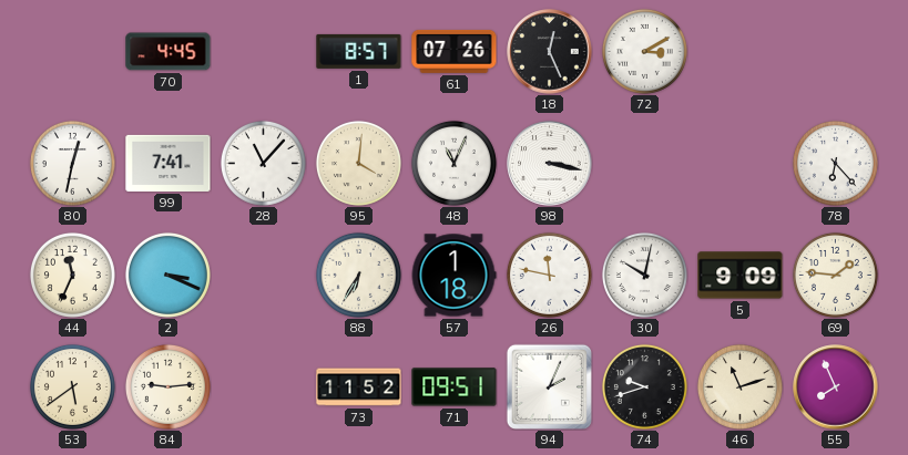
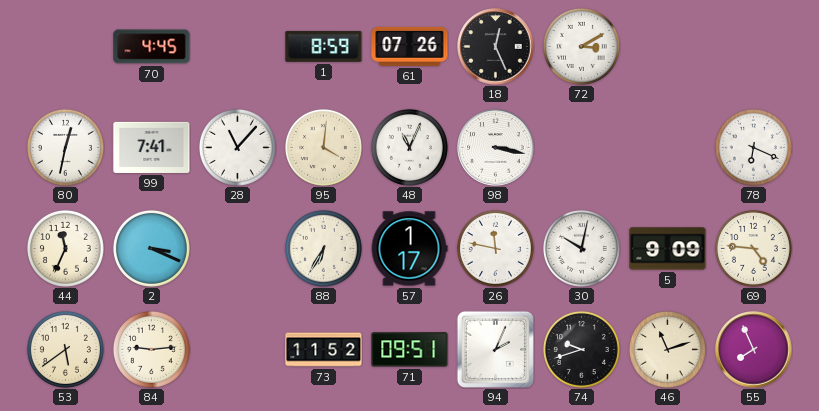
1: 8:57 -> 8:59 (324, 46)
78: 6:23 -> 6:19 (753, 147)
57: 1:18 -> 1:17 (409, 249)
69: 1:46 -> 4:46 (753, 248)
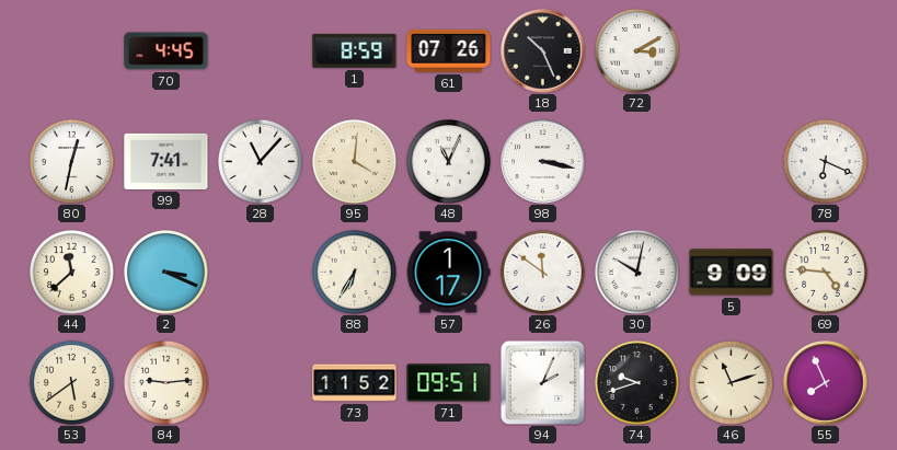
18: 12:26 -> 10:26 (543, 51)
44: 11:34 -> 11:38 (71, 272)
26: 11:47 -> 11:51 (542, 272)
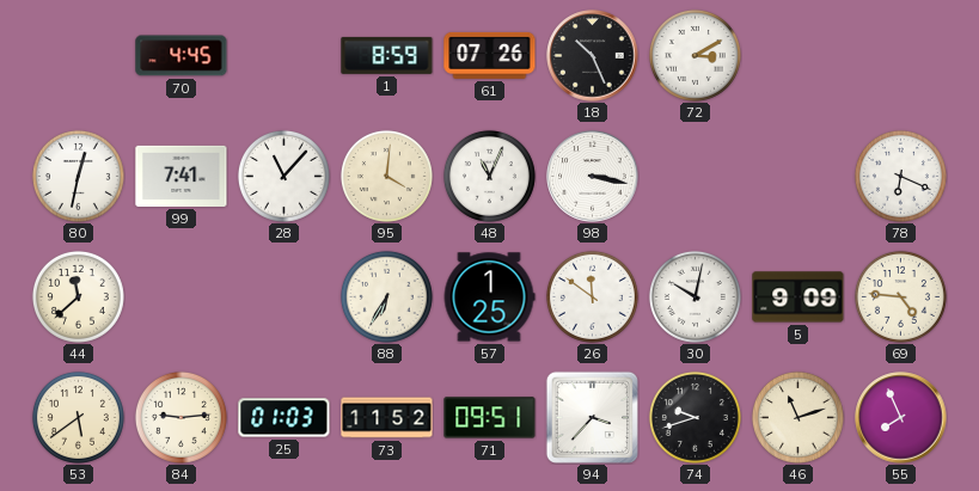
2: 3:19 -> none (165, 272)
57: 1:17 -> 1:25 (489, 297)
25: none -> 01:03 (284, 418)
94: 2:04 -> 3:37 (592, 417)
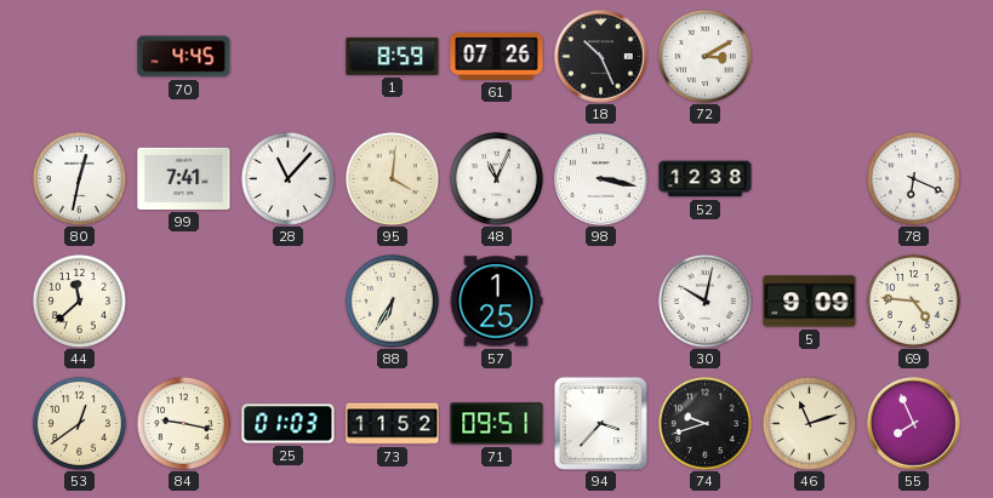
52: none -> 12:38 (706, 179)
26: 11:51 -> none (592, 296)
53: 5:39 -> 12:39 (79, 423)
84: 9:14 -> 9:17 (183, 423)
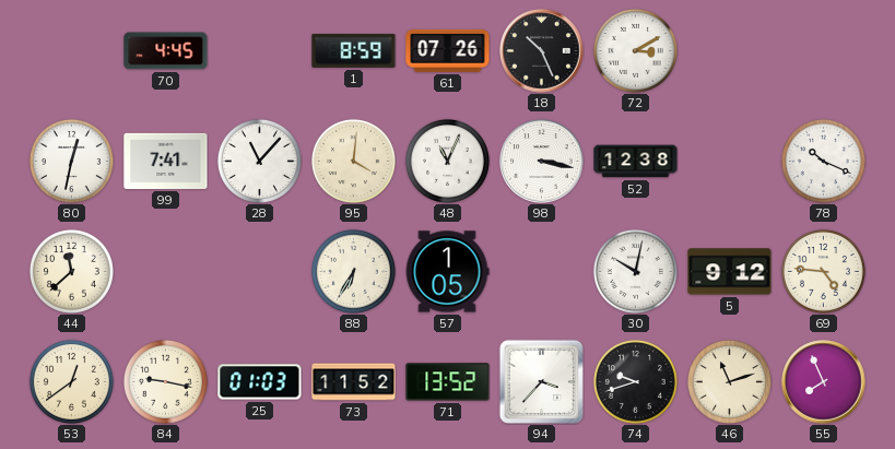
78: 6:19 -> 10:19 (823, 161)
57: 1:25 -> 1:05 (447, 272)
5: 9:09 -> 9:12 (730, 272)
71: 09:51 -> 13:52 (448, 382)
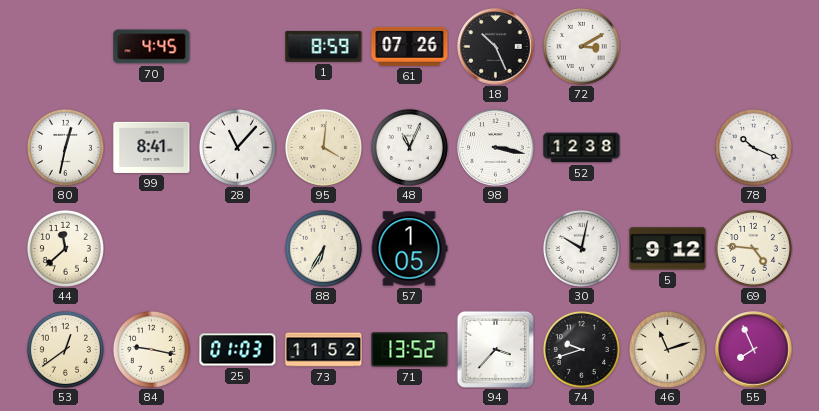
99: 7:41 -> 8:41 (152, 147)
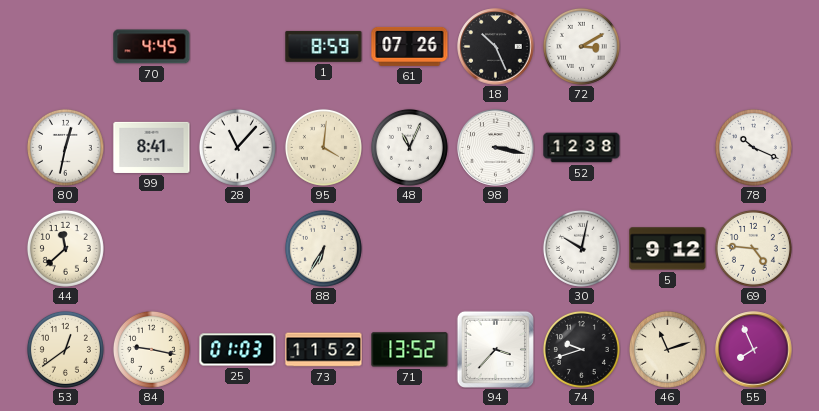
57: 1:05 -> none (409, 249)
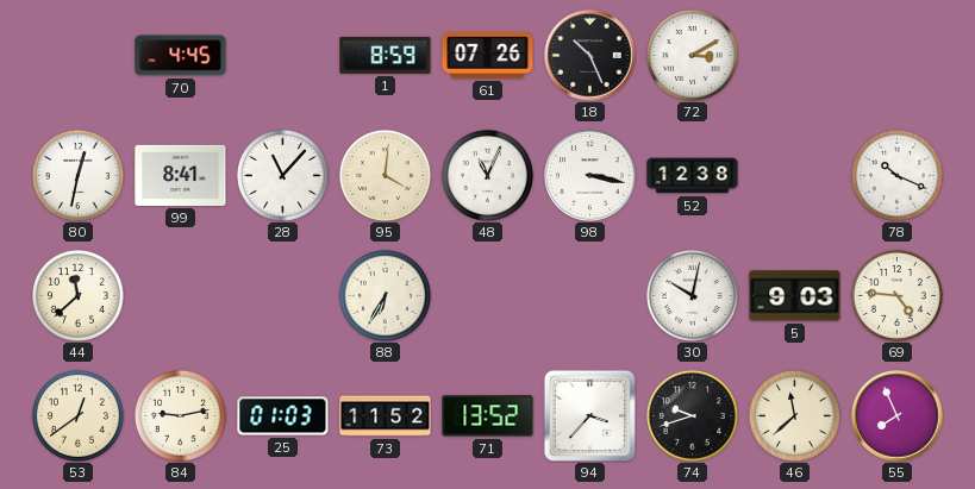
5: 9:12 -> 9:03 (795, 296)
84: 9:17 -> 9:13 (180, 415)
46: 11:12 -> 11:38 (794, 415)
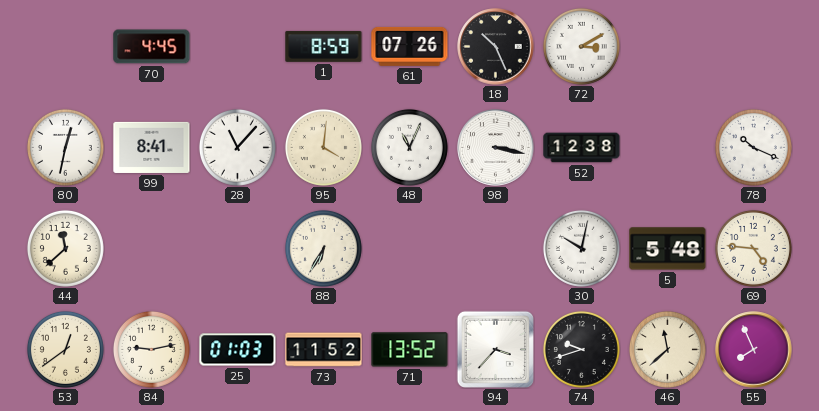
5: 9:03 -> 5:48 (668, 249)
